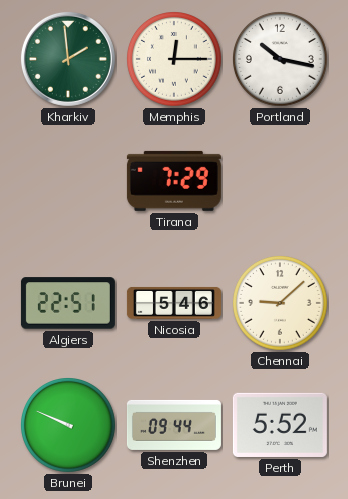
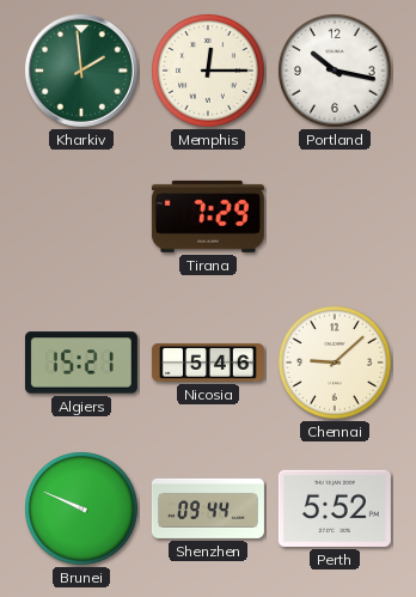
Algiers: 22:51 -> 15:21 (81, 363)
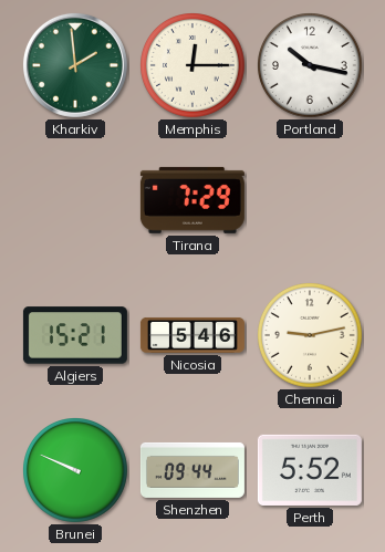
Chennai: 9:08 -> 9:13 (311, 336)
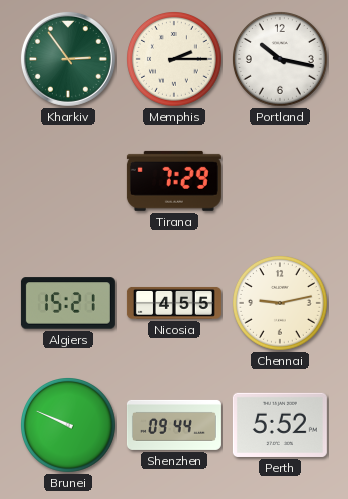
Kharkiv: 1:59 -> 2:54 (68, 59)
Memphis: 12:15 -> 2:15 (175, 60)
Nicosia: 5:46 -> 4:55 (174, 303)
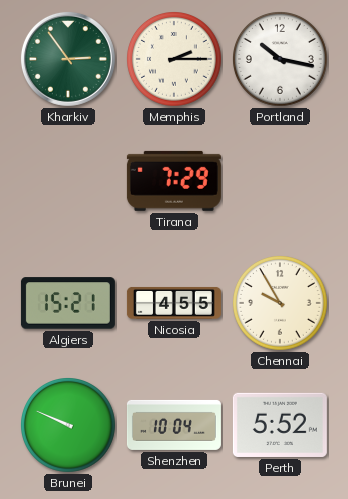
Chennai: 9:13 -> 9:55 (281, 304)
Shenzhen: 09:44 -> 10:04 (174, 425)
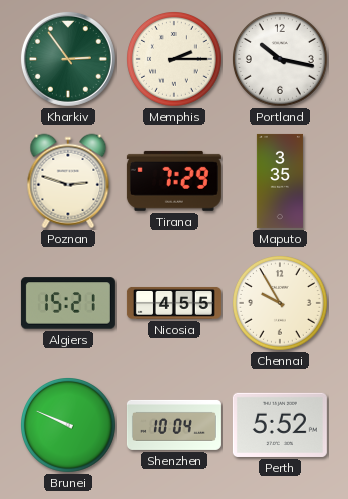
Poznan: none -> 2:48 (68, 181)
Maputo: none -> 3:35 (280, 181)
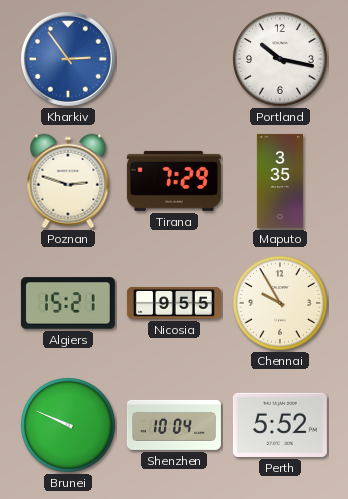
Kharkiv dial: green -> blue (68, 59)
Memphis: 2:15 -> none (175, 60)
Nicosia: 4:55 -> 9:55 (174, 303)
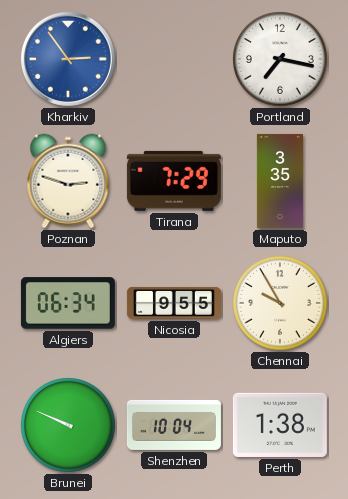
Portland: 10:17 -> 7:17 (281, 60)
Algiers: 15:21 -> 06:34 (68, 303)
Perth: 5:52 -> 1:38 (280, 425)
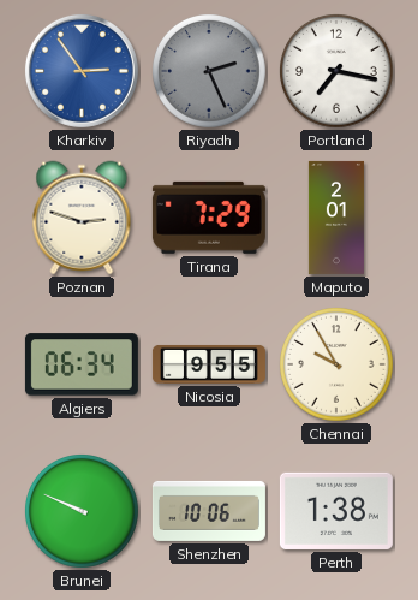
Riyadh: none -> 2:26 (210, 72)
Maputo: 3:35 -> 2:01 (336, 218)
Shenzhen: 10:04 -> 10:06 (209, 511)
